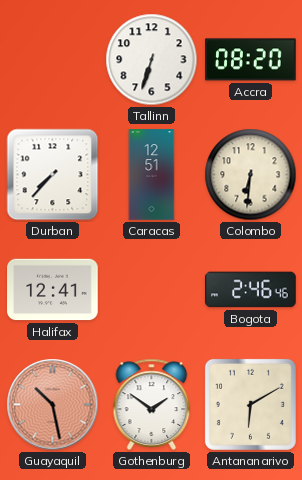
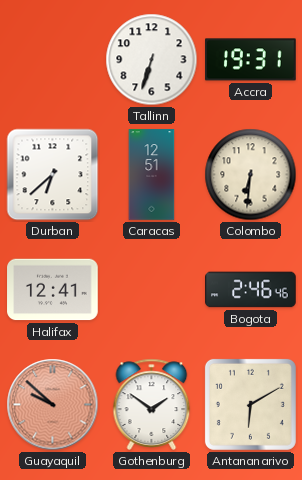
Accra: 08:20 -> 19:31 (251, 60)
Durban: 7:37 -> 6:38 (53, 175)
Guayaquil: 10:28 -> 9:52 (53, 405)
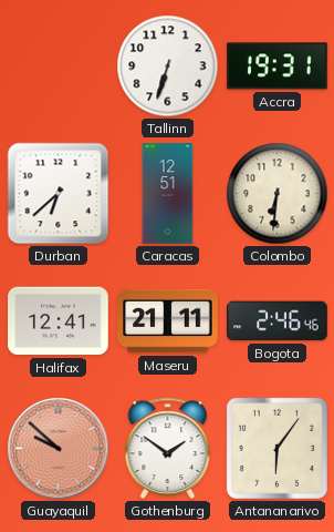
Maseru: none -> 21:11 (168, 321)
Antananarivo: 6:10 -> 6:06 (276, 448)
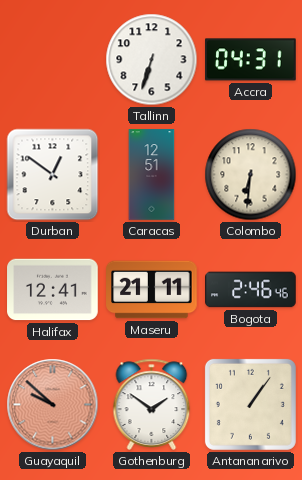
Accra: 19:31 -> 04:31 (251, 60)
Durban: 6:38 -> 12:51 (53, 175)
Antananarivo: 6:06 -> 1:06 (250, 404)
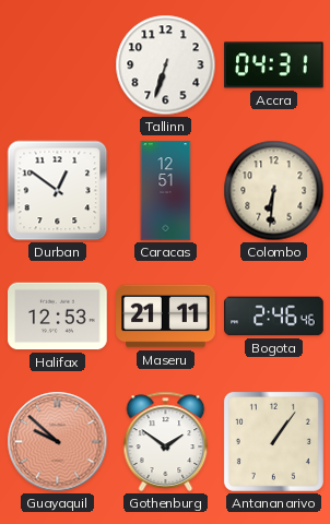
Halifax: 12:41 -> 12:53 (58, 317)
